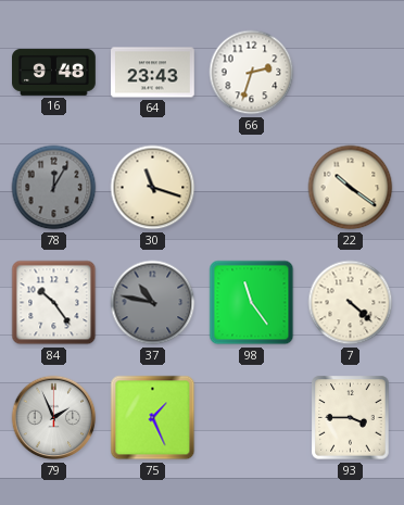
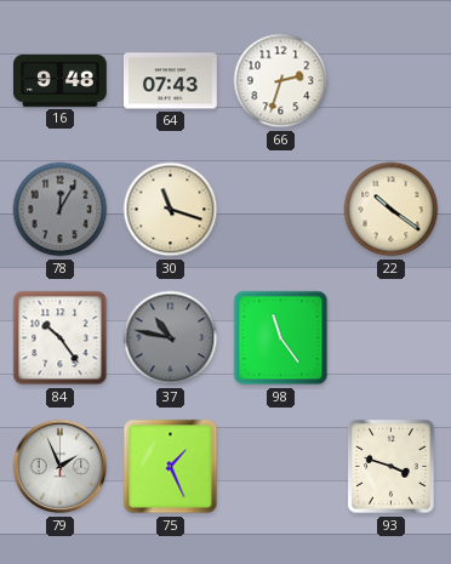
64: 23:43 -> 07:43 (171, 81)
7: 4:22 -> none (351, 303)
93: 3:45 -> 3:48 (392, 467)
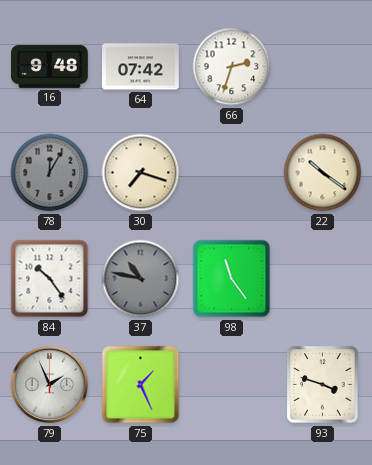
64: 07:43 -> 07:42 (141, 67)
30: 11:18 -> 7:18 (141, 173)
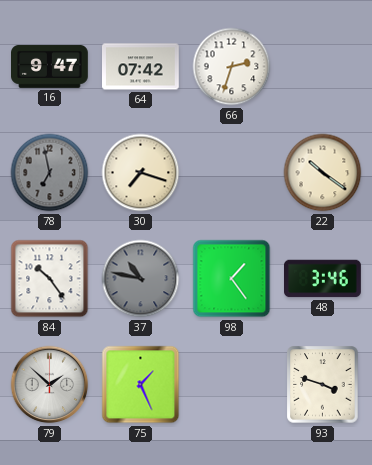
16: 9:48 -> 9:47 (50, 66)
78: 12:05 -> 6:58 (50, 173)
98: 11:24 -> 1:24 (232, 279)
48: none -> 3:46 (323, 279)
79: 1:56 -> 1:52 (50, 385)
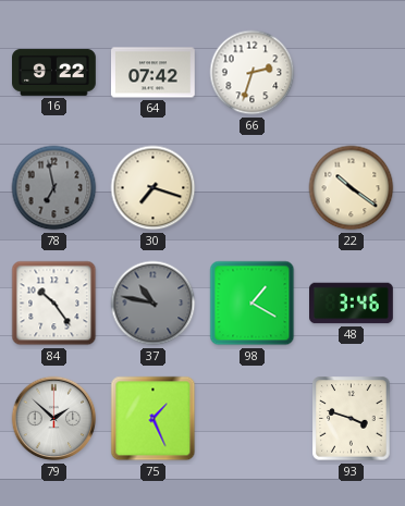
16: 9:47 -> 9:22 (54, 72)
98: 1:24 -> 1:20 (253, 304)
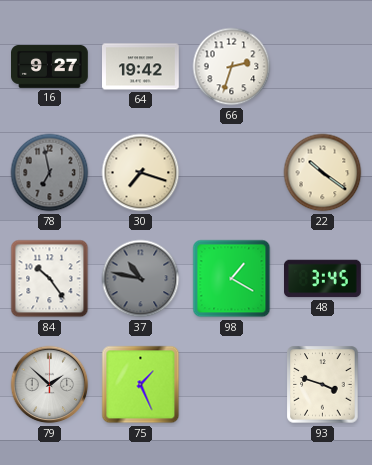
16: 9:22 -> 9:27 (50, 66)
64: 07:42 -> 19:42 (141, 67)
48: 3:46 -> 3:45 (323, 279)
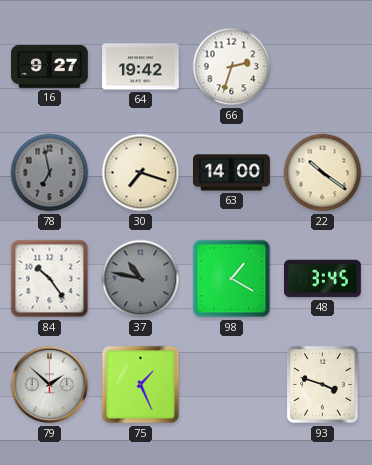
63: none -> 14:00 (232, 173)
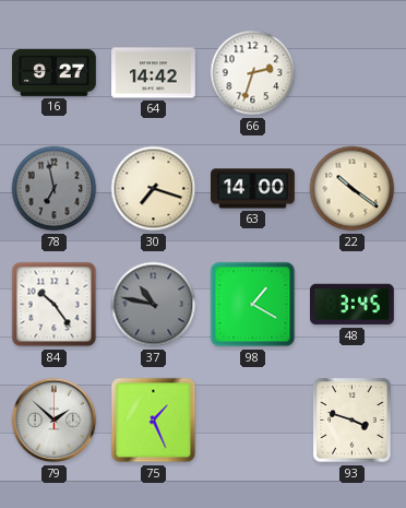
64: 19:42 -> 14:42 (154, 73)
